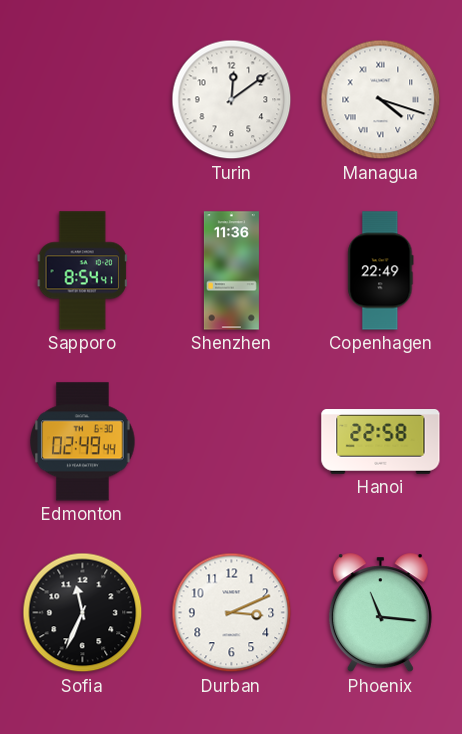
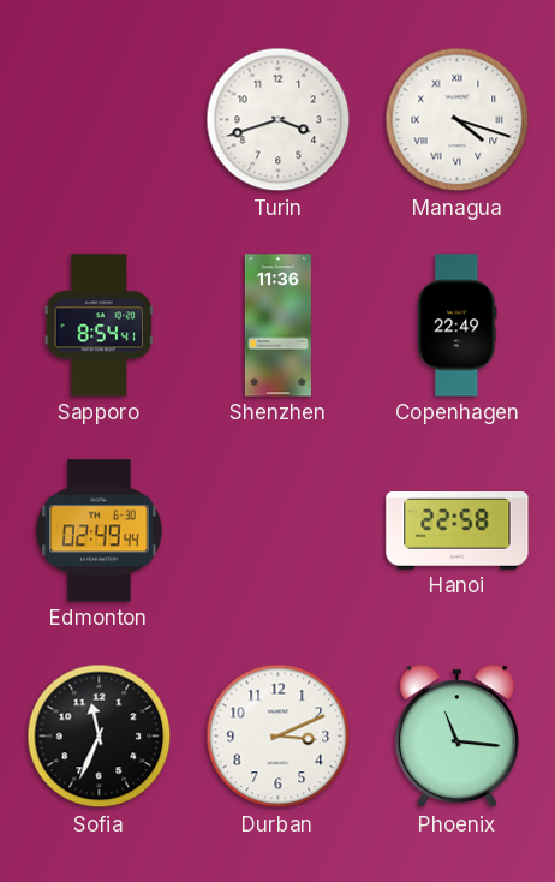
Turin: 12:09 -> 3:42 (279, 120)
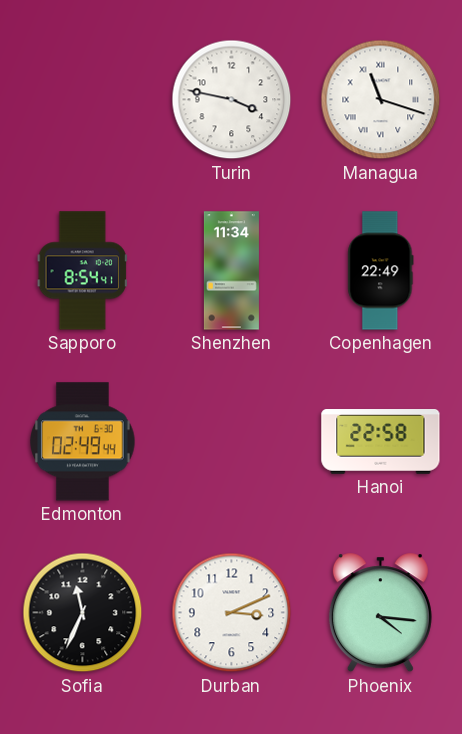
Turin: 3:42 -> 3:47 (232, 100)
Managua: 4:18 -> 11:18 (381, 100)
Shenzhen: 11:36 -> 11:34 (231, 271)
Phoenix: 11:16 -> 4:16 (380, 613)
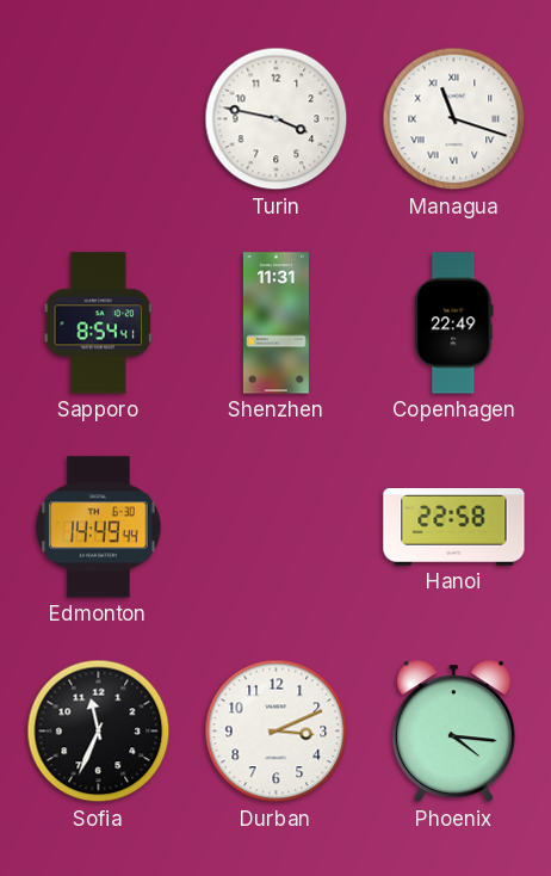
Shenzhen: 11:34 -> 11:31 (275, 323)
Edmonton: 02:49 -> 14:49 (99, 528)
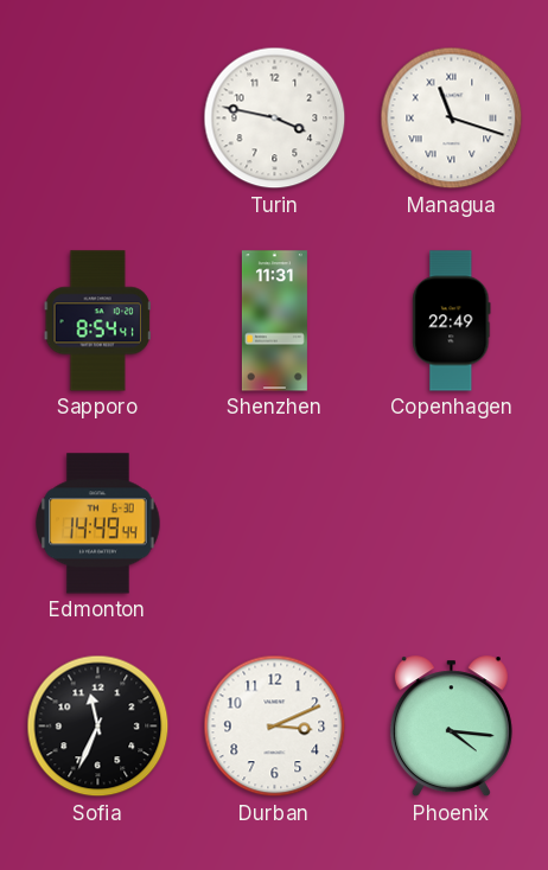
Hanoi: 22:58 -> none (454, 528)
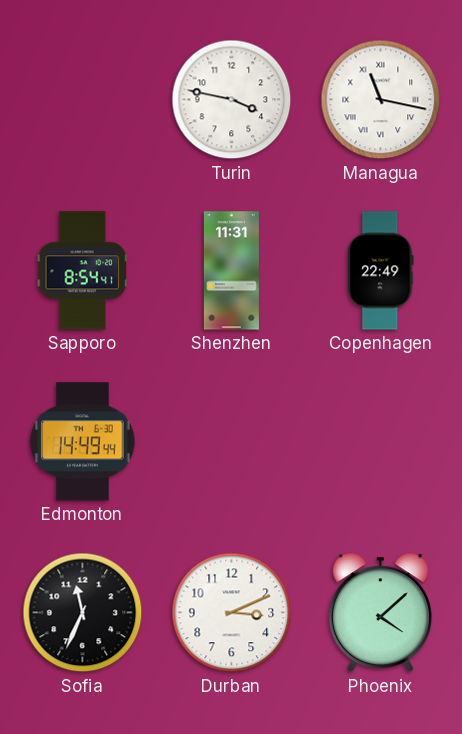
Managua: 11:18 -> 11:17 (381, 100)
Phoenix: 4:16 -> 4:08 (380, 613)
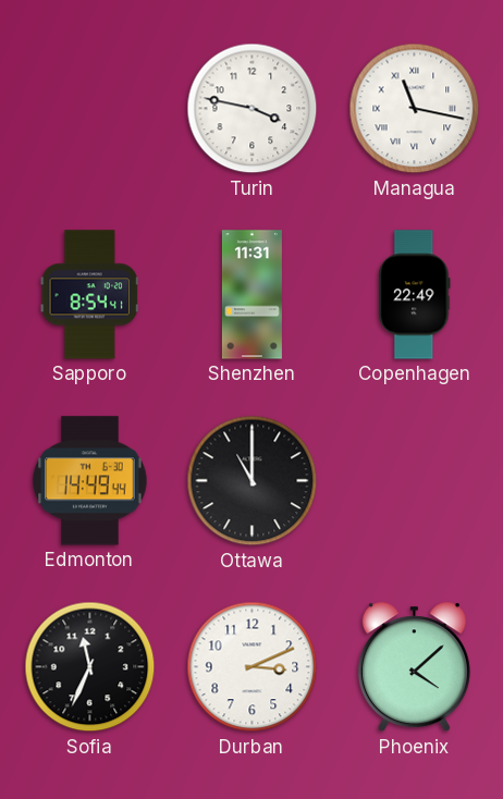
Ottawa: none -> 11:00 (253, 481)
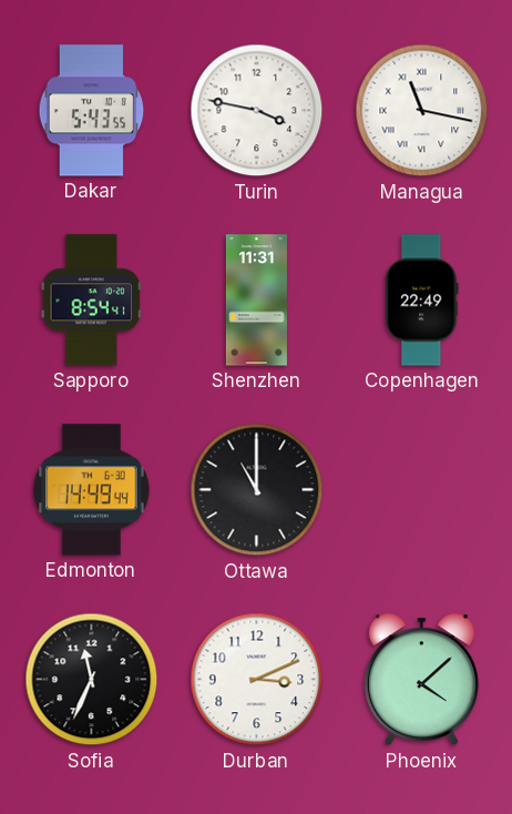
Dakar: none -> 5:43 (92, 111)
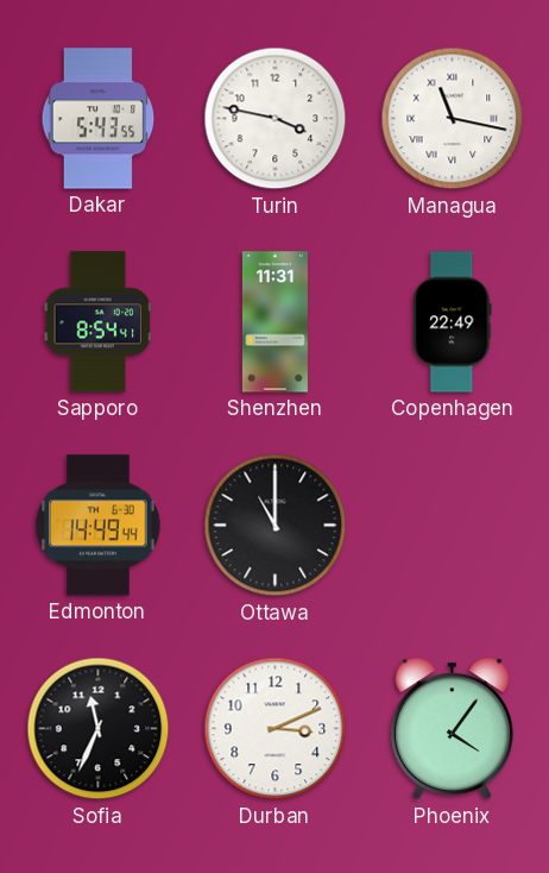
Phoenix: 4:08 -> 4:06 (452, 729)
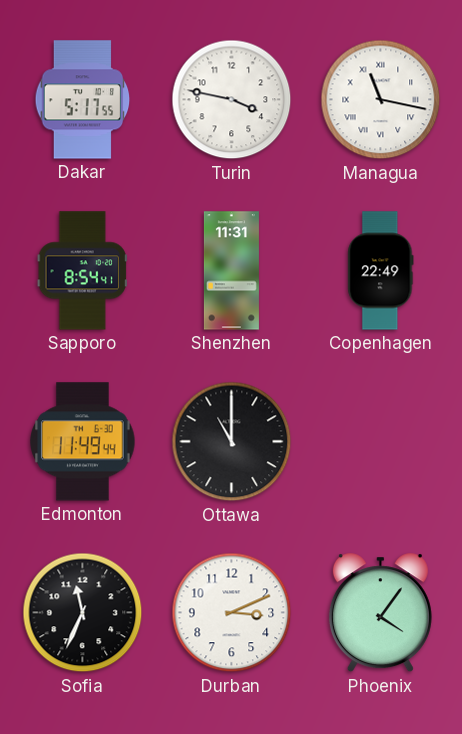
Dakar: 5:43 -> 5:17 (83, 100)
Edmonton: 14:49 -> 11:49 (83, 442)
